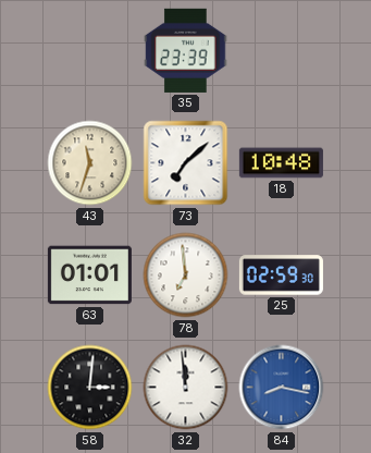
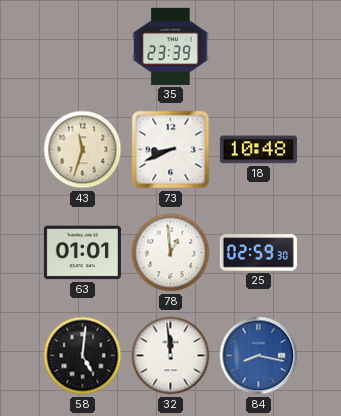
73: 7:08 -> 8:41 (171, 150)
78: 6:59 -> 12:59 (171, 253)
58: 3:01 -> 5:01 (83, 356)
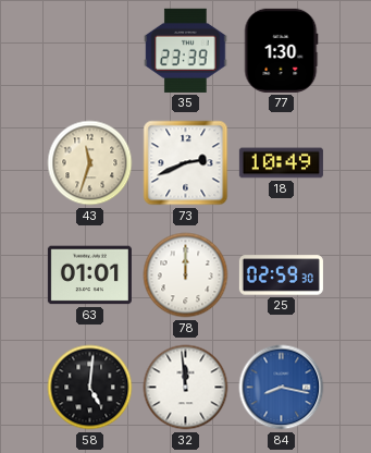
77: none -> 1:30 (281, 50)
73: 8:41 -> 2:41 (186, 163)
18: 10:48 -> 10:49 (281, 163)
78: 12:59 -> 12:00 (186, 276)
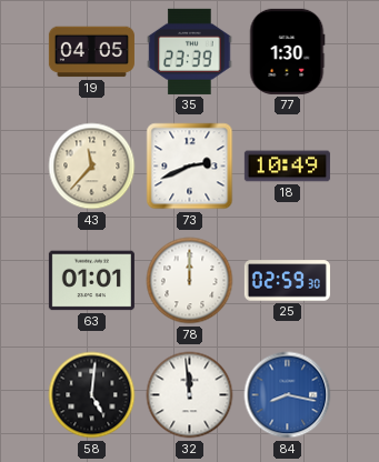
19: none -> 04:05 (91, 52)
43: 11:33 -> 11:37 (92, 167)
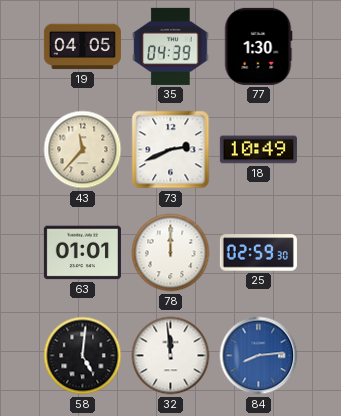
35: 23:39 -> 04:39 (171, 46)
84: 8:17 -> 8:14 (259, 356)
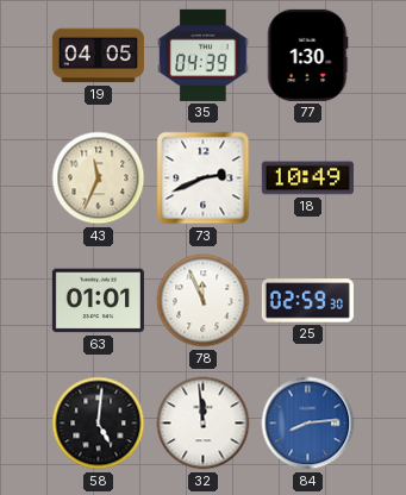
43: 11:37 -> 11:34 (99, 178)
78: 12:00 -> 11:56 (204, 301)
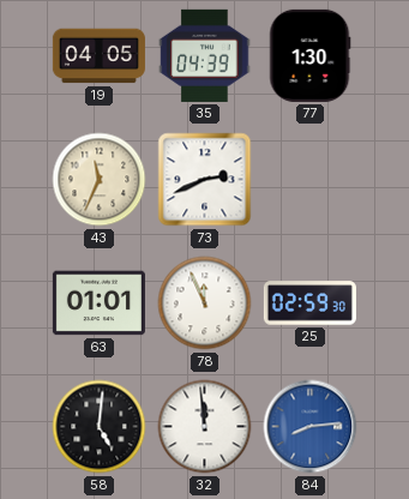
18: 10:49 -> none (307, 178)
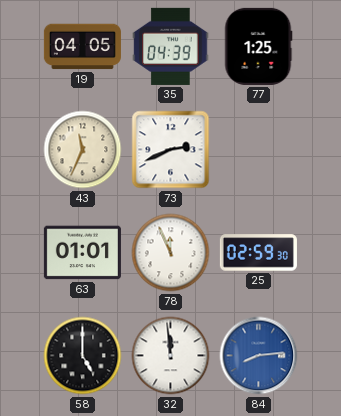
77: 1:30 -> 1:25 (258, 46)
58: 5:01 -> 5:00 (83, 356)
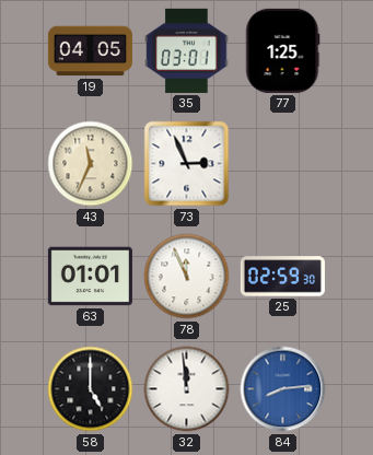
35: 04:39 -> 03:01 (187, 50)
73: 2:41 -> 2:56 (187, 164)
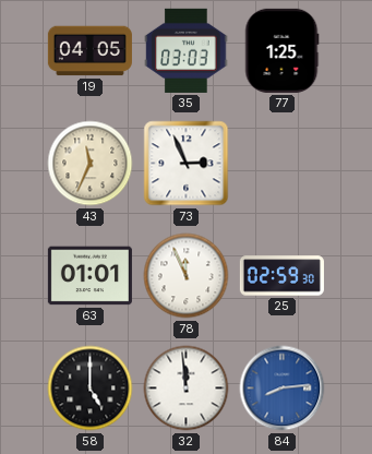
35: 03:01 -> 03:03 (187, 50)
